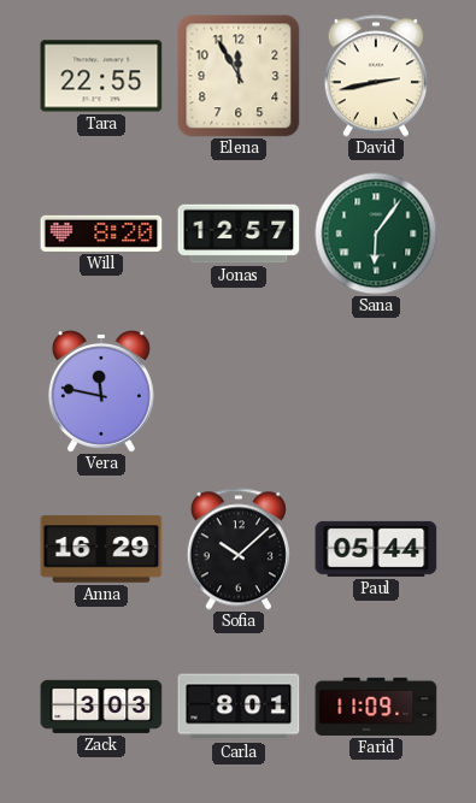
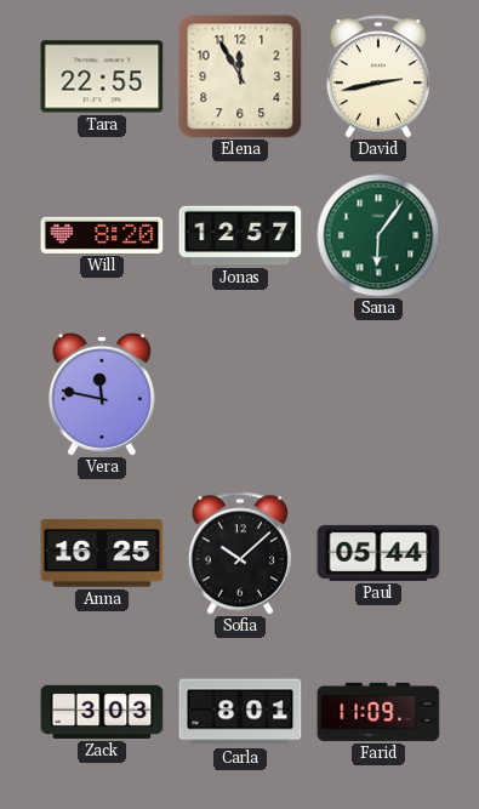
Anna: 16:29 -> 16:25 (102, 553)
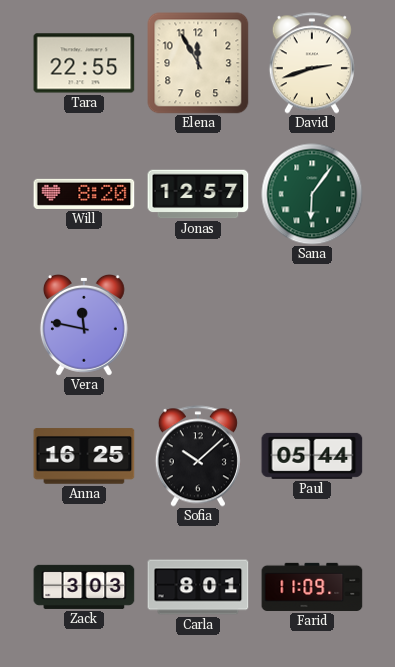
David: 2:43 -> 2:42 (312, 63)
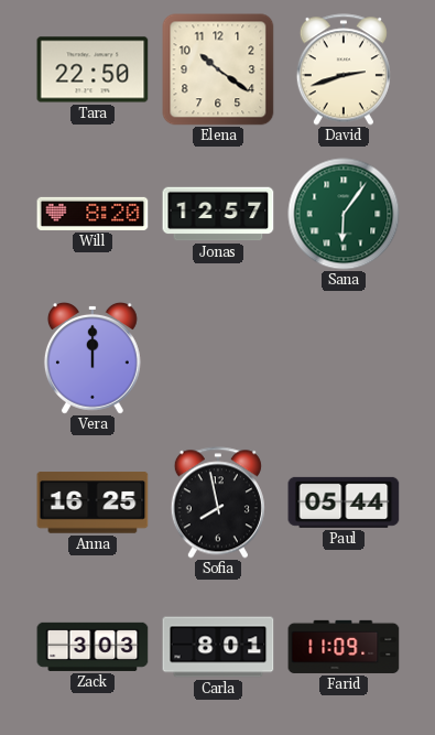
Tara: 22:55 -> 22:50 (93, 69)
Elena: 11:55 -> 10:21 (218, 69)
Vera: 11:47 -> 12:00 (93, 358)
Sofia: 10:08 -> 7:58 (218, 502)
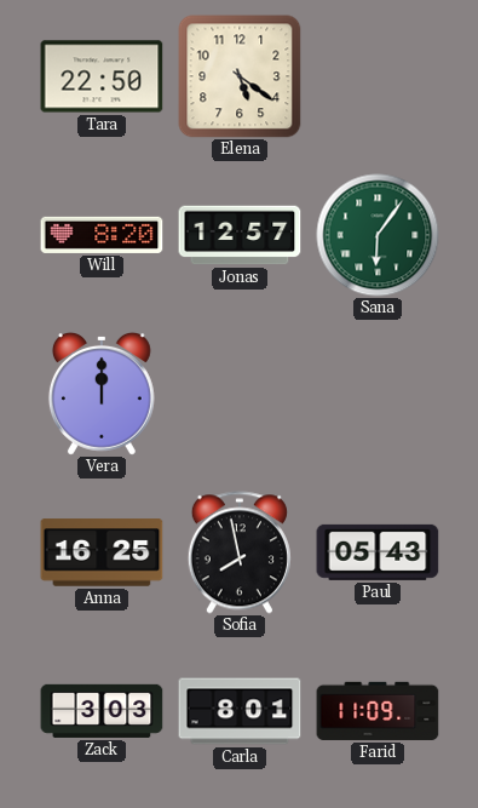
Elena: 10:21 -> 5:21 (240, 76)
David: 2:42 -> none (344, 69)
Paul: 05:44 -> 05:43 (378, 552)
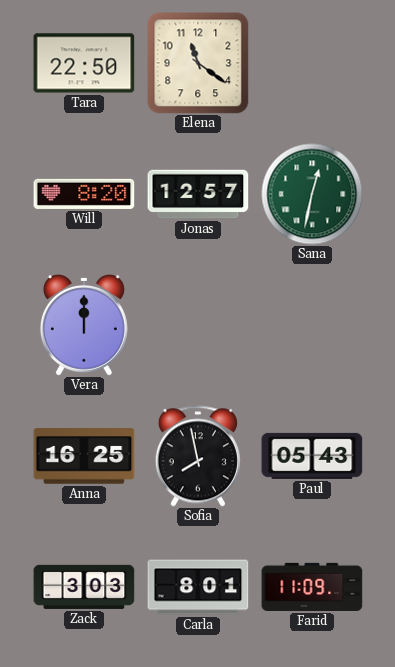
Elena: 5:21 -> 11:21 (198, 63)
Sana: 6:06 -> 12:32 (312, 194)
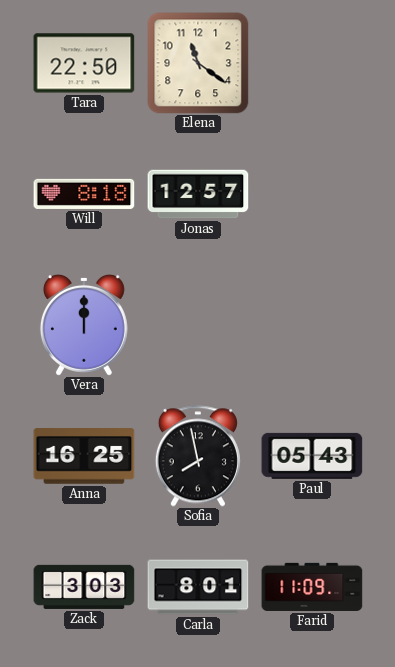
Will: 8:20 -> 8:18 (84, 194)
Sana: 12:32 -> none (312, 194)
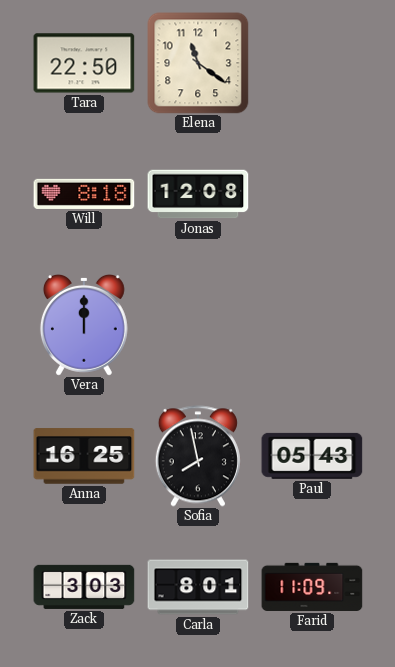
Jonas: 12:57 -> 12:08 (198, 194)
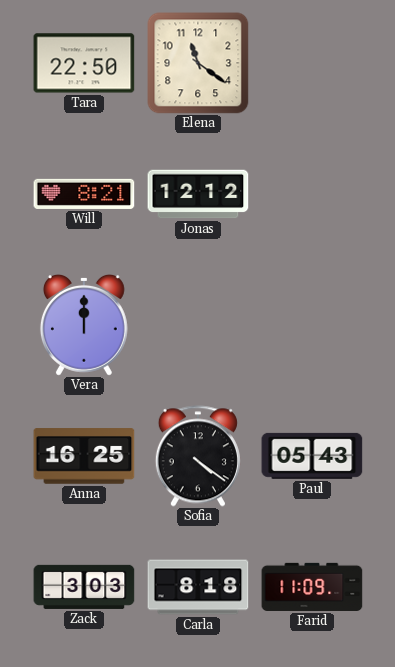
Will: 8:18 -> 8:21 (84, 194)
Jonas: 12:08 -> 12:12 (198, 194)
Sofia: 7:58 -> 4:21 (198, 456)
Carla: 8:01 -> 8:18 (198, 587)
